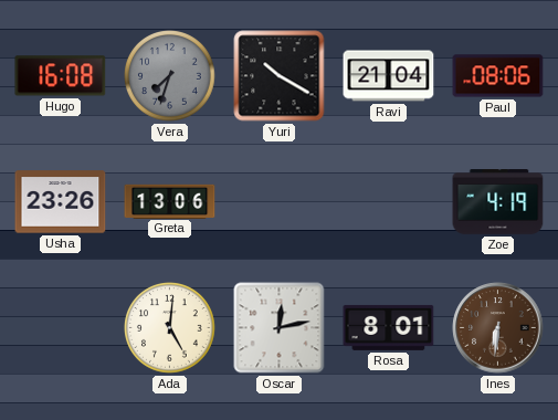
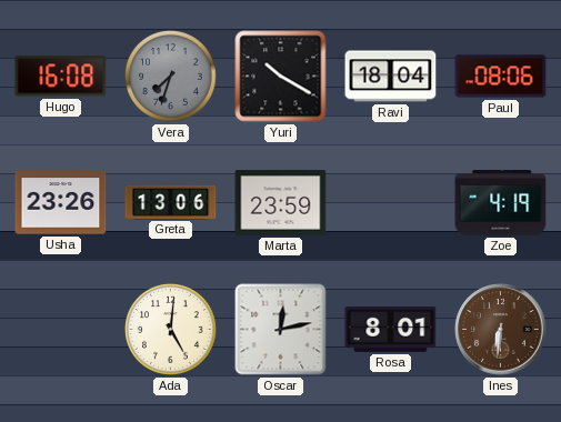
Ravi: 21:04 -> 18:04 (391, 77)
Marta: none -> 23:59 (281, 203)
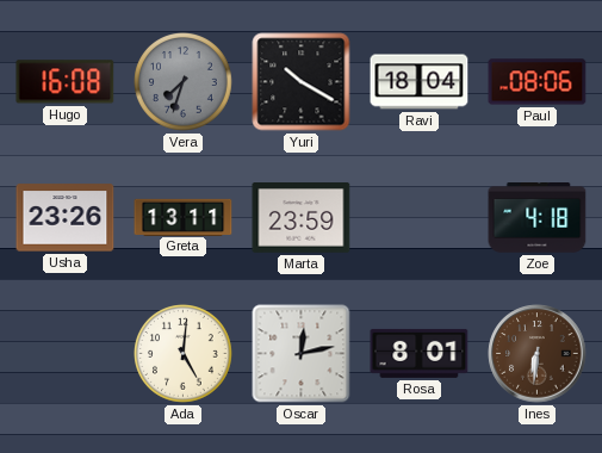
Greta: 13:06 -> 13:11 (184, 217)
Zoe: 4:19 -> 4:18 (538, 218)
